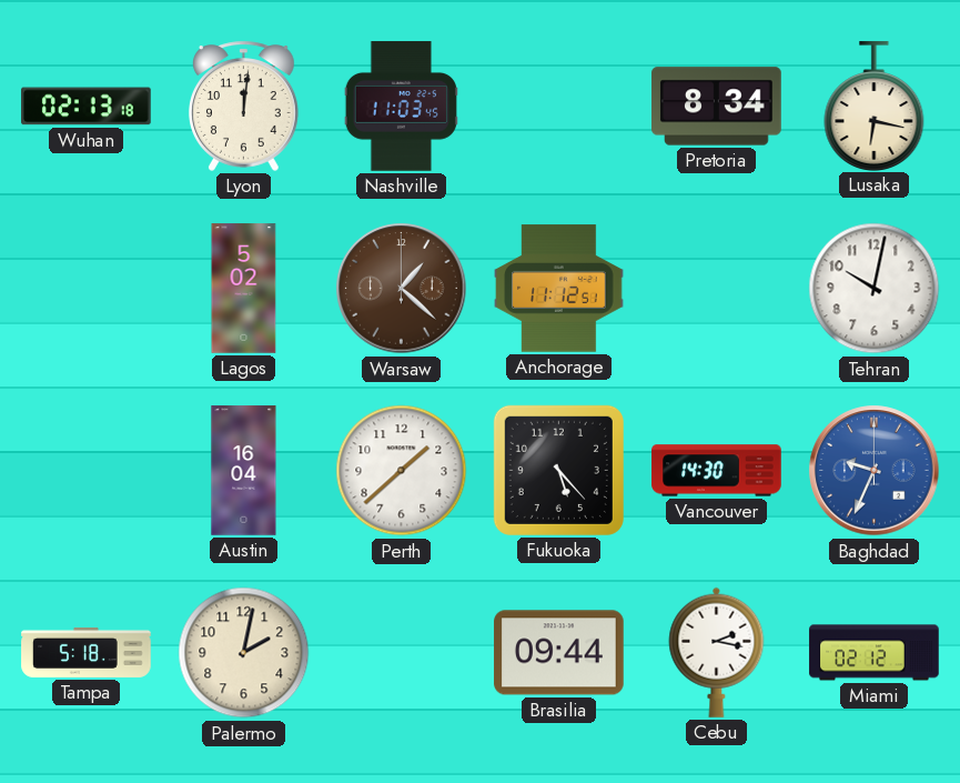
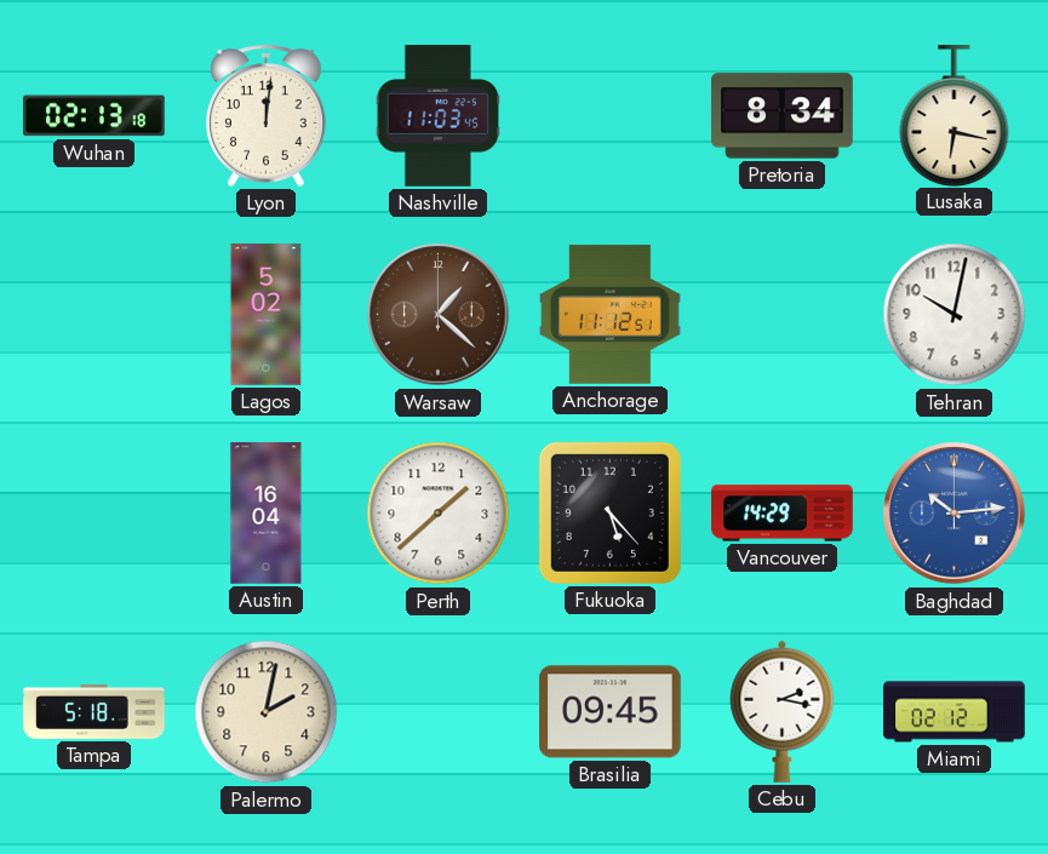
Vancouver: 14:30 -> 14:29 (783, 514)
Baghdad: 9:34 -> 10:14 (955, 514)
Brasilia: 09:44 -> 09:45 (611, 712)
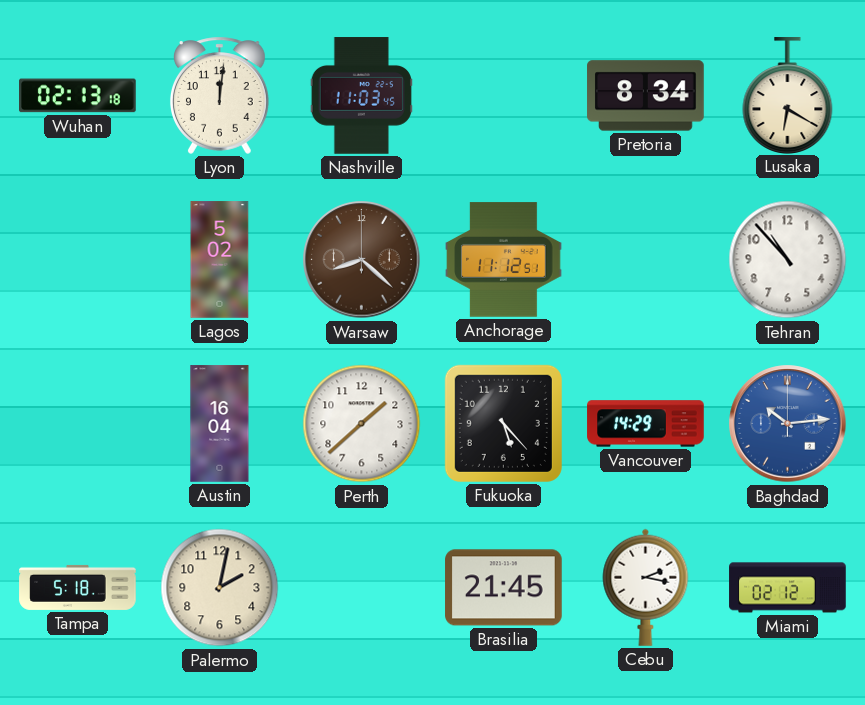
Lusaka: 6:17 -> 6:20 (788, 95)
Warsaw: 1:22 -> 8:22 (362, 260)
Tehran: 10:02 -> 10:53 (788, 260)
Brasilia: 09:45 -> 21:45 (504, 588)
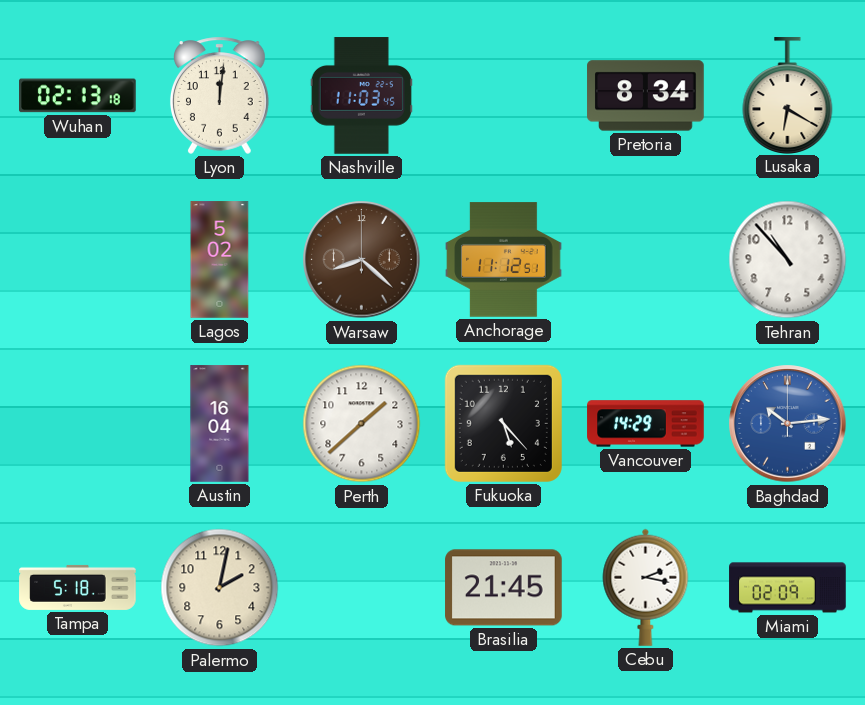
Miami: 02:12 -> 02:09 (788, 588)
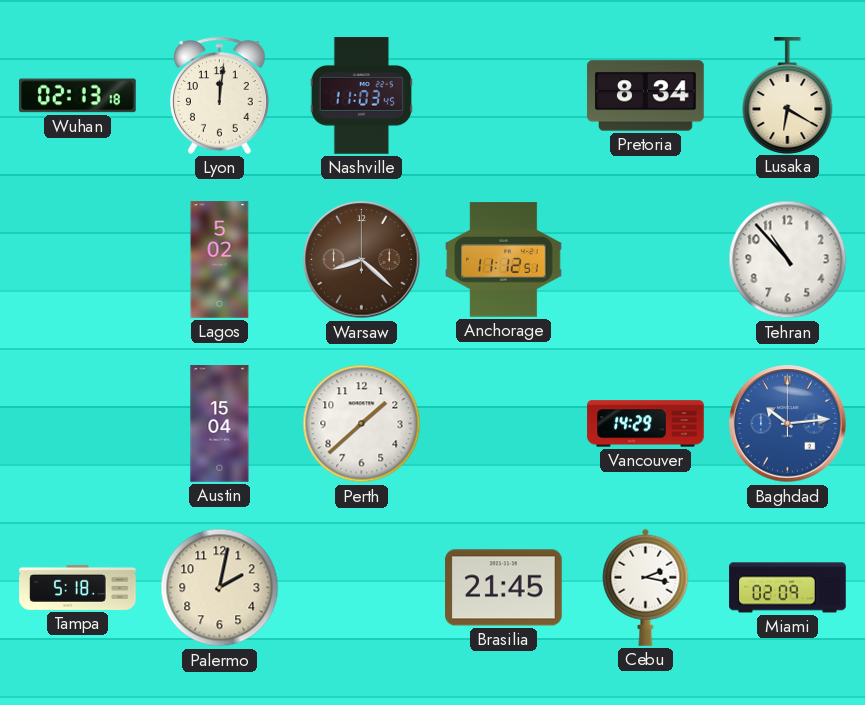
Austin: 16:04 -> 15:04 (220, 424)
Fukuoka: 5:23 -> none (503, 423)
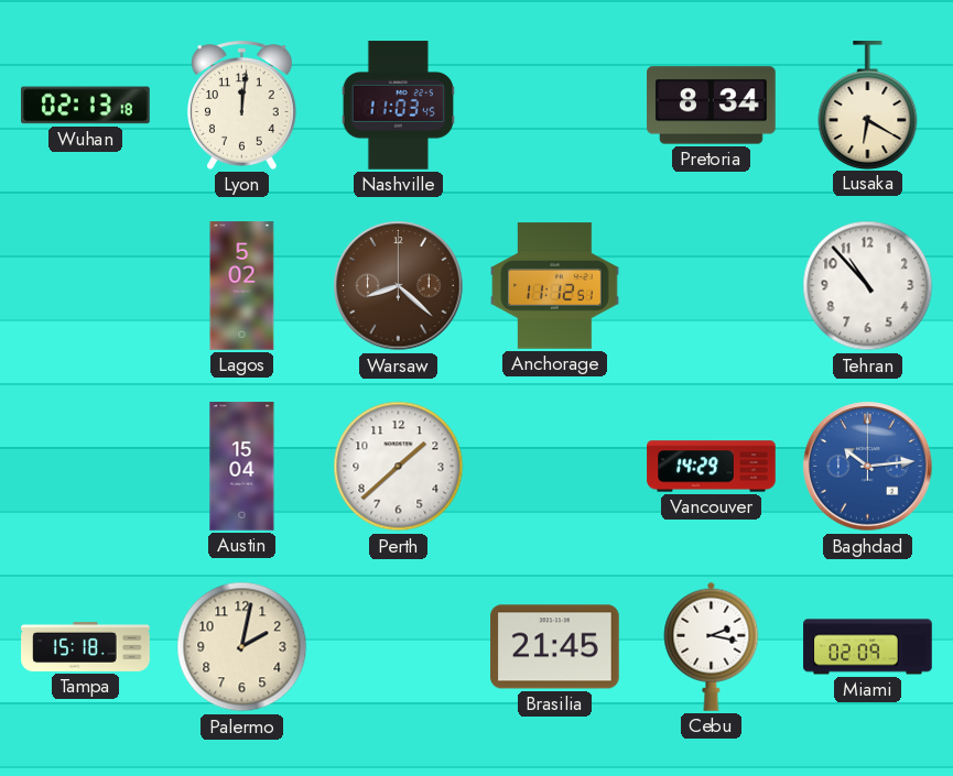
Tampa: 5:18 -> 15:18 (86, 646)
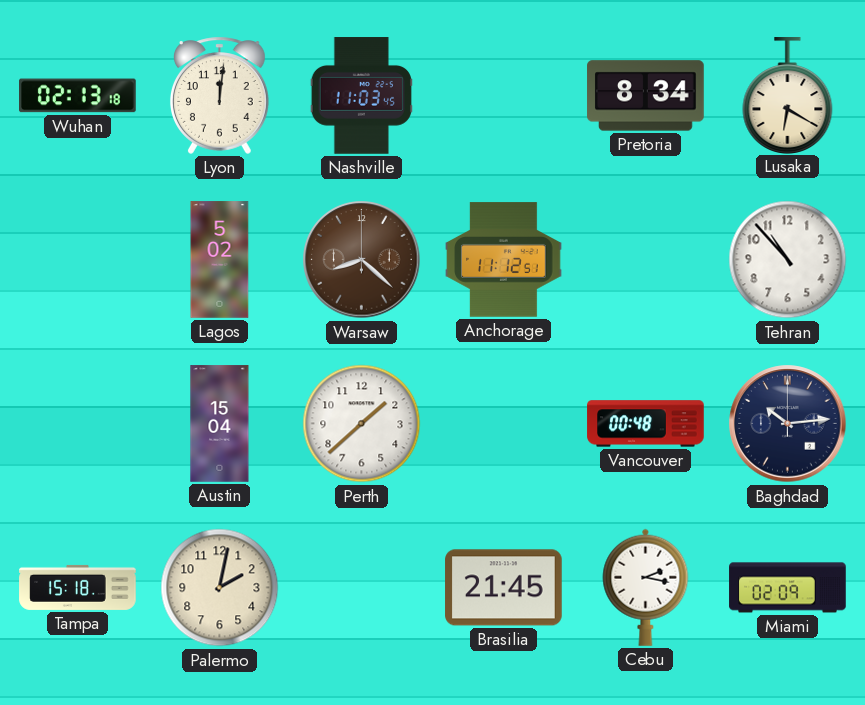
Vancouver: 14:29 -> 00:48 (646, 424)
Baghdad dial: blue -> navy (788, 424)
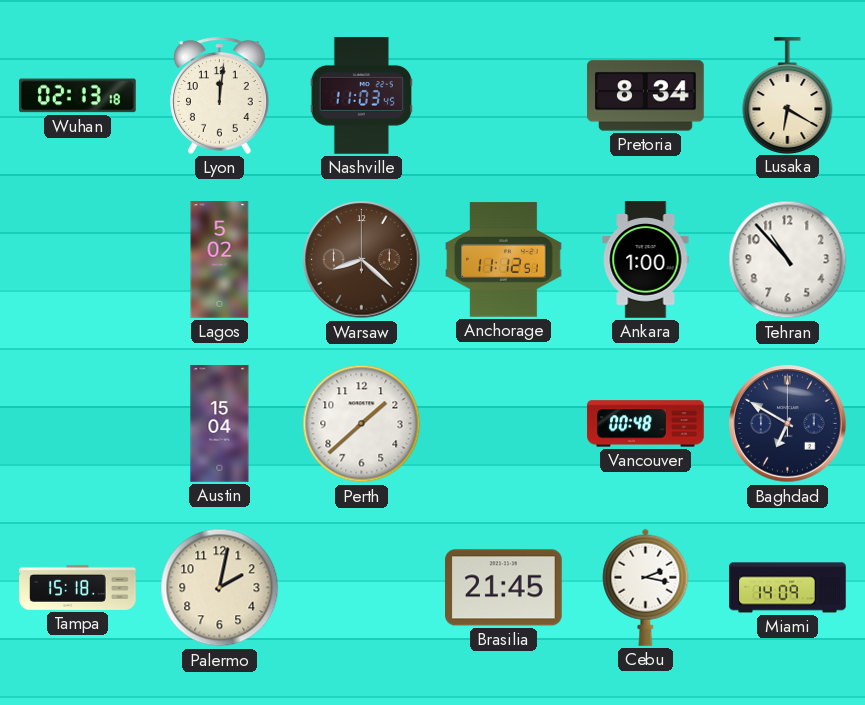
Ankara: none -> 1:00 (646, 260)
Baghdad: 10:14 -> 6:50 (788, 424)
Miami: 02:09 -> 14:09 (788, 588)
